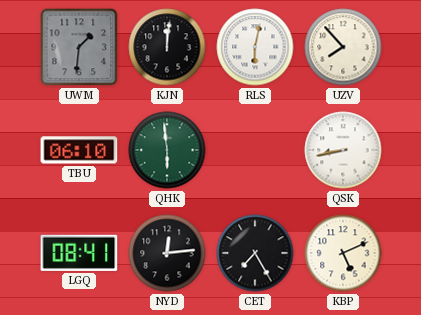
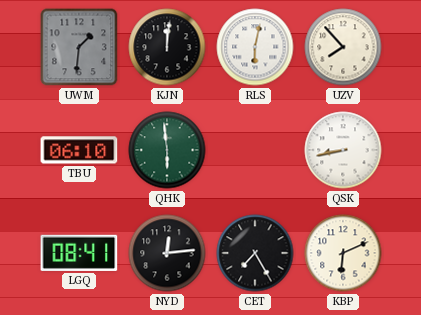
KBP: 5:11 -> 6:11 (343, 253)
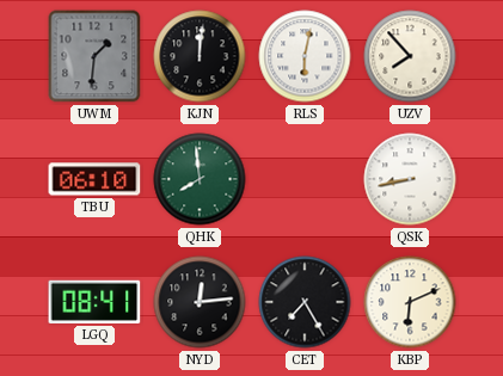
QHK: 5:59 -> 7:59 (200, 179)
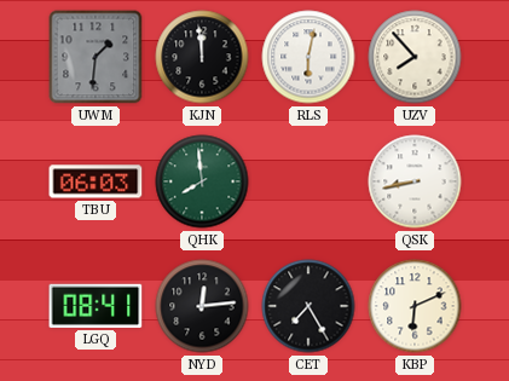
KJN: 12:01 -> 11:59 (202, 57)
TBU: 06:10 -> 06:03 (96, 181)
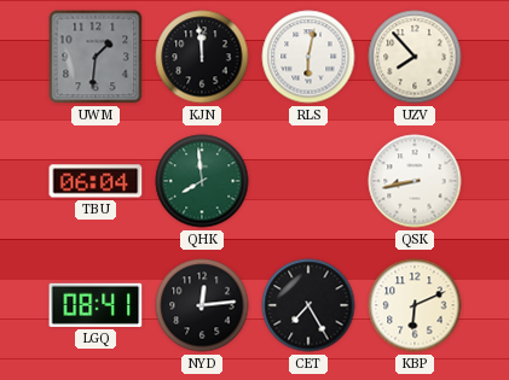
TBU: 06:03 -> 06:04 (96, 181)
